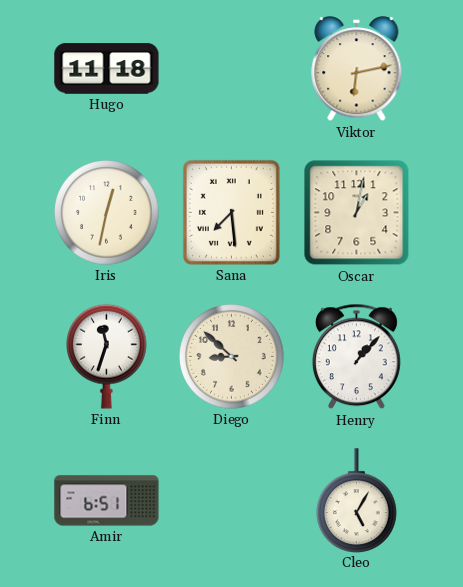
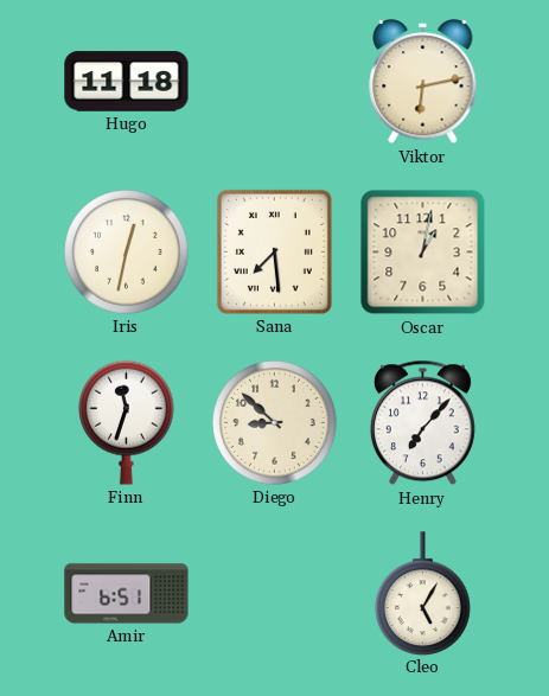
Henry: 1:07 -> 7:07 (422, 423)
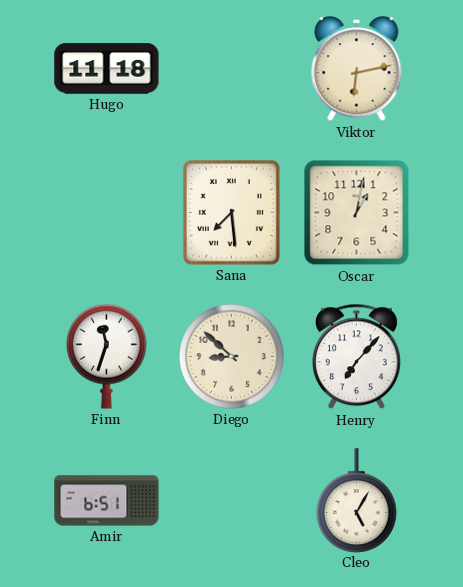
Iris: 12:32 -> none (127, 253)
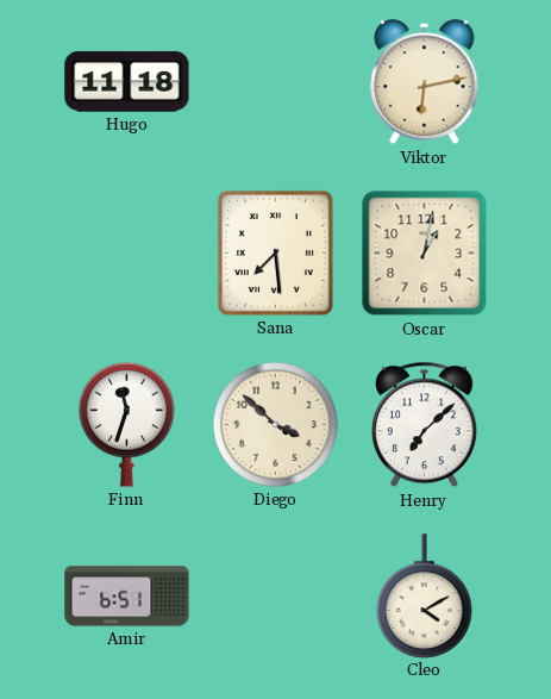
Diego: 8:52 -> 3:52 (276, 425)
Henry: 7:07 -> 7:08 (424, 425)
Cleo: 5:05 -> 4:10 (425, 595)
